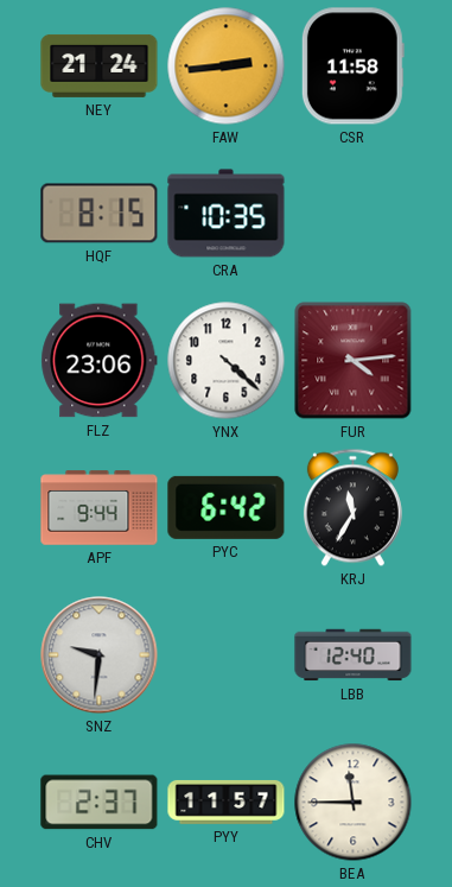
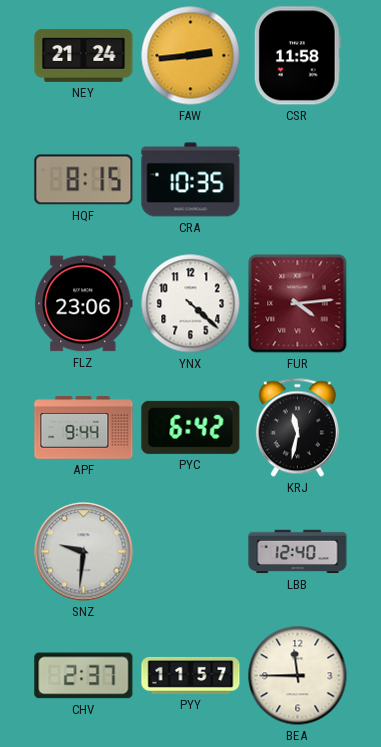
KRJ: 11:35 -> 11:32 (297, 428)
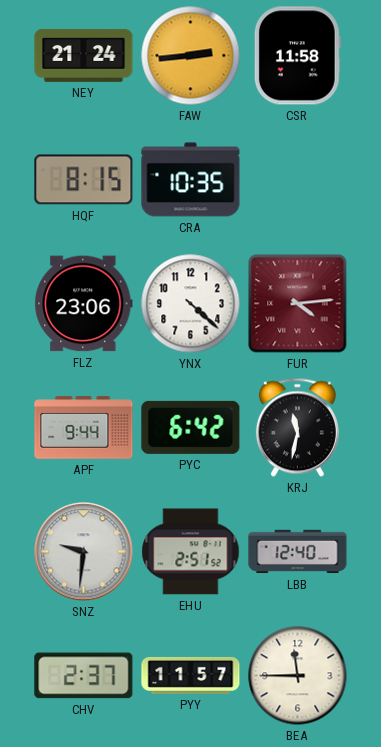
EHU: none -> 2:51 (191, 552)
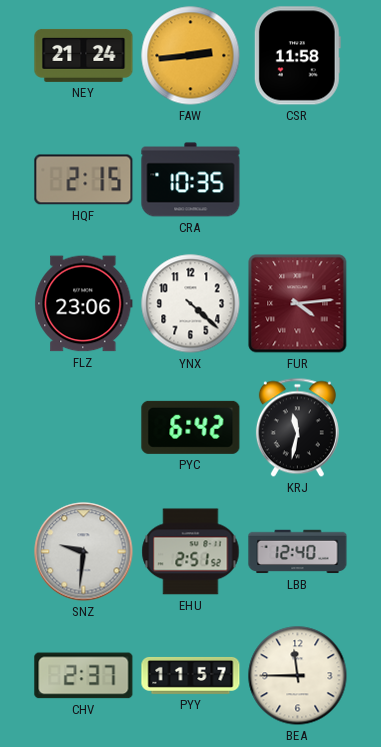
HQF: 8:15 -> 2:15 (84, 180)
APF: 9:44 -> none (84, 428)
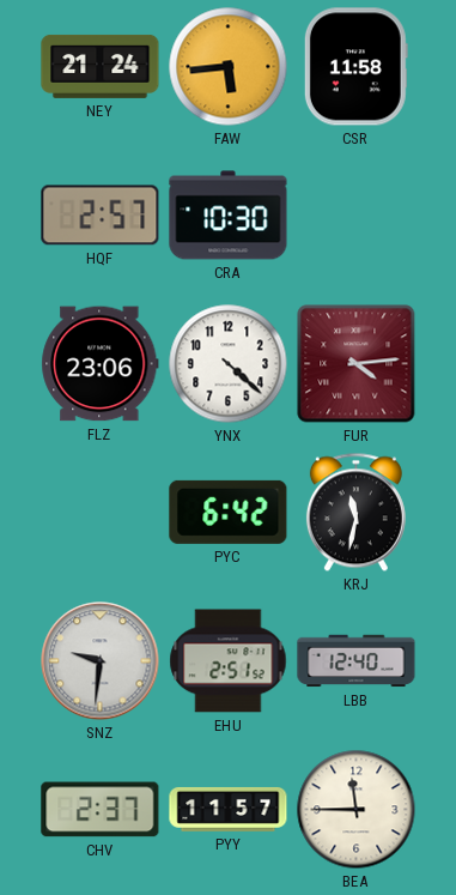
FAW: 2:44 -> 5:44 (229, 67)
HQF: 2:15 -> 2:57 (101, 216)
CRA: 10:35 -> 10:30 (229, 216)
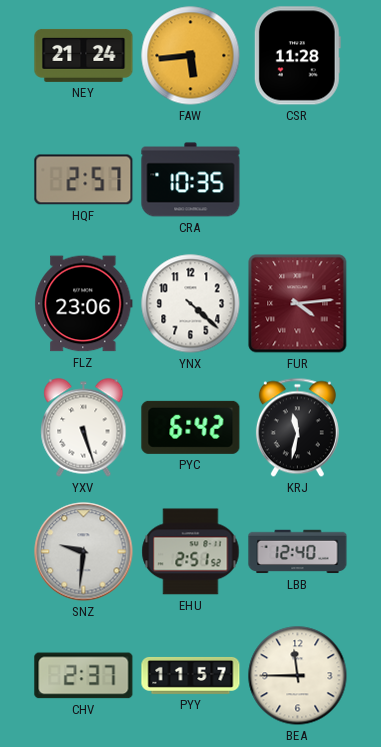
CSR: 11:58 -> 11:28 (297, 56)
CRA: 10:30 -> 10:35 (191, 180)
YXV: none -> 5:27 (84, 428)
